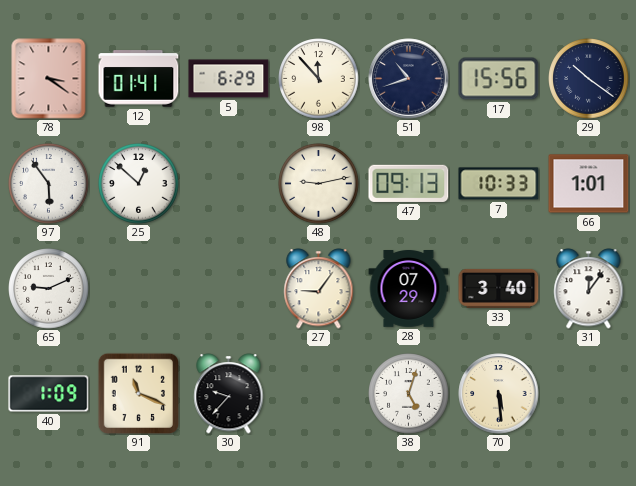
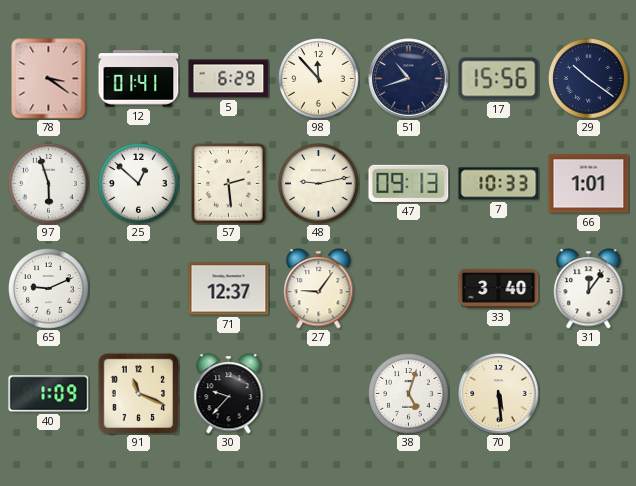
97: 5:54 -> 5:57 (49, 184)
57: none -> 2:29 (229, 184)
71: none -> 12:37 (229, 289)
28: 07:29 -> none (409, 289)
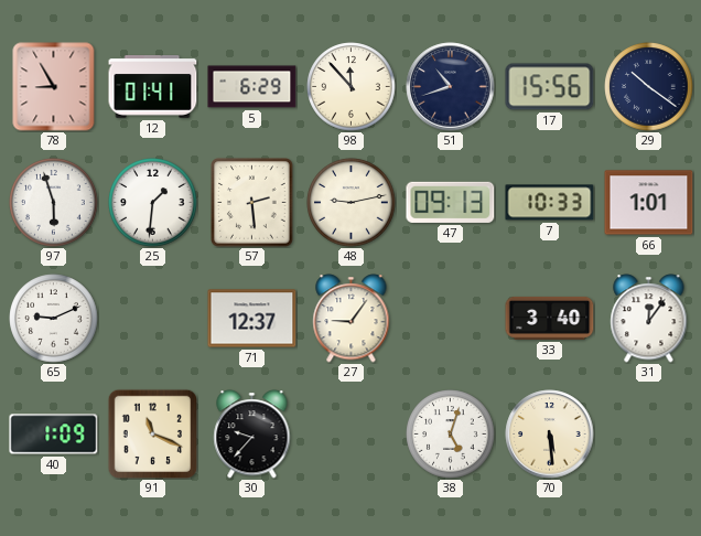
78: 3:21 -> 8:55 (54, 87)
25: 12:52 -> 1:31 (153, 203)
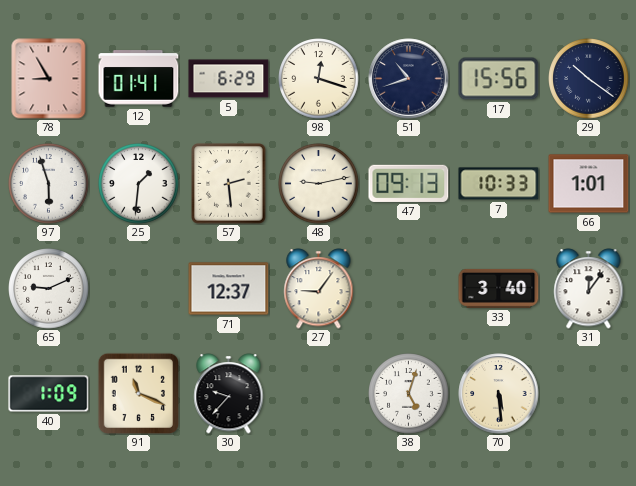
98: 11:53 -> 12:18 (319, 79)
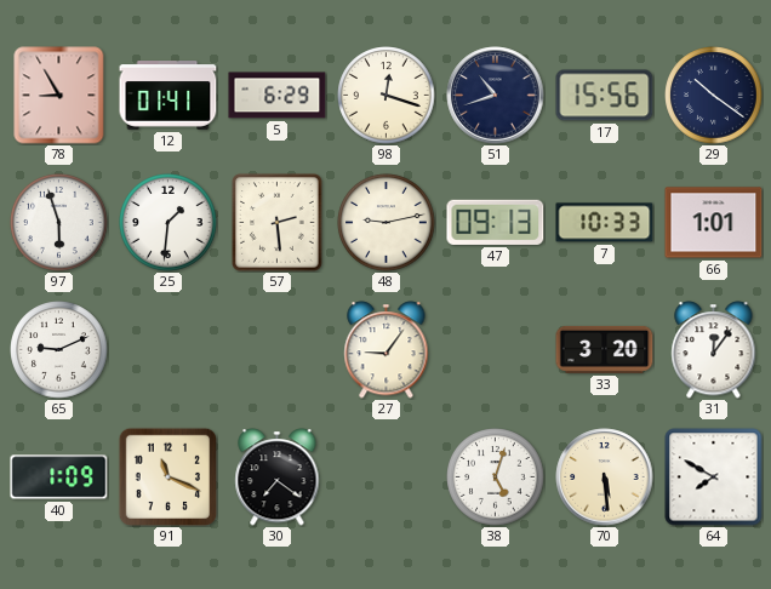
71: 12:37 -> none (229, 289)
33: 3:40 -> 3:20 (605, 349)
30: 9:37 -> 7:21 (278, 478)
64: none -> 7:50 (714, 478)
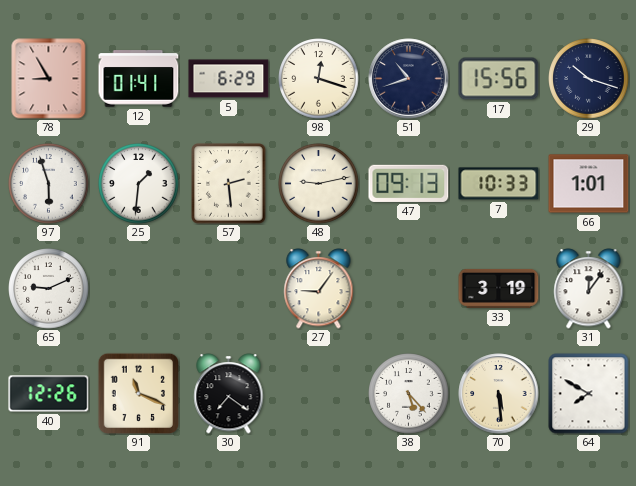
29: 10:21 -> 10:18 (589, 79)
33: 3:20 -> 3:19 (499, 288)
40: 1:09 -> 12:26 (49, 394)
38: 5:03 -> 5:23 (409, 394)
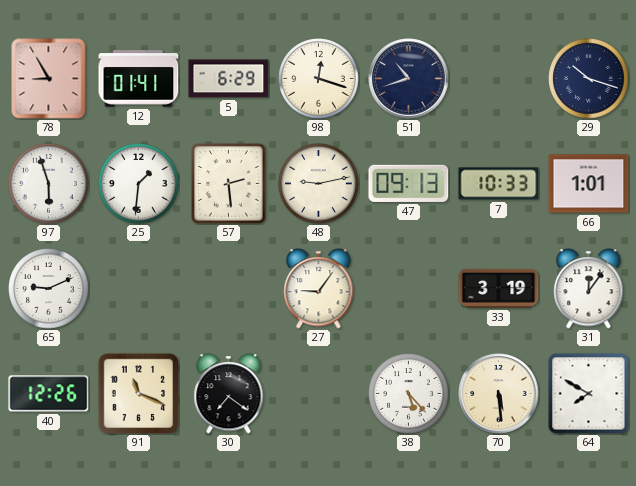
17: 15:56 -> none (499, 79)
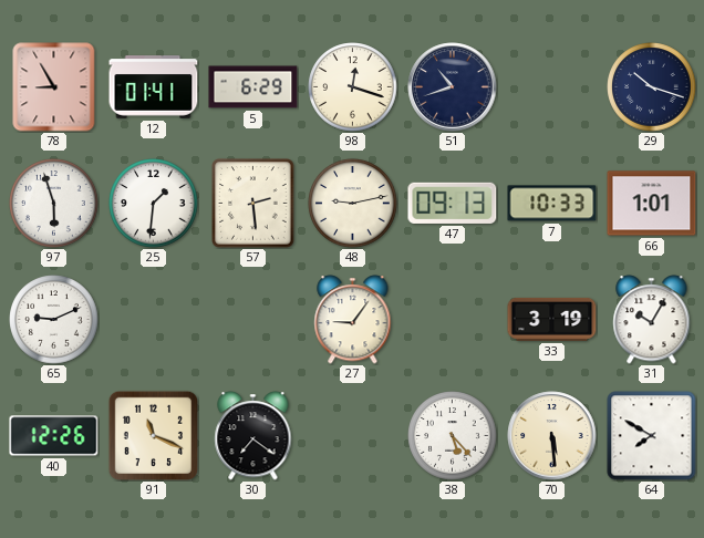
31: 12:06 -> 10:05 (652, 320)
